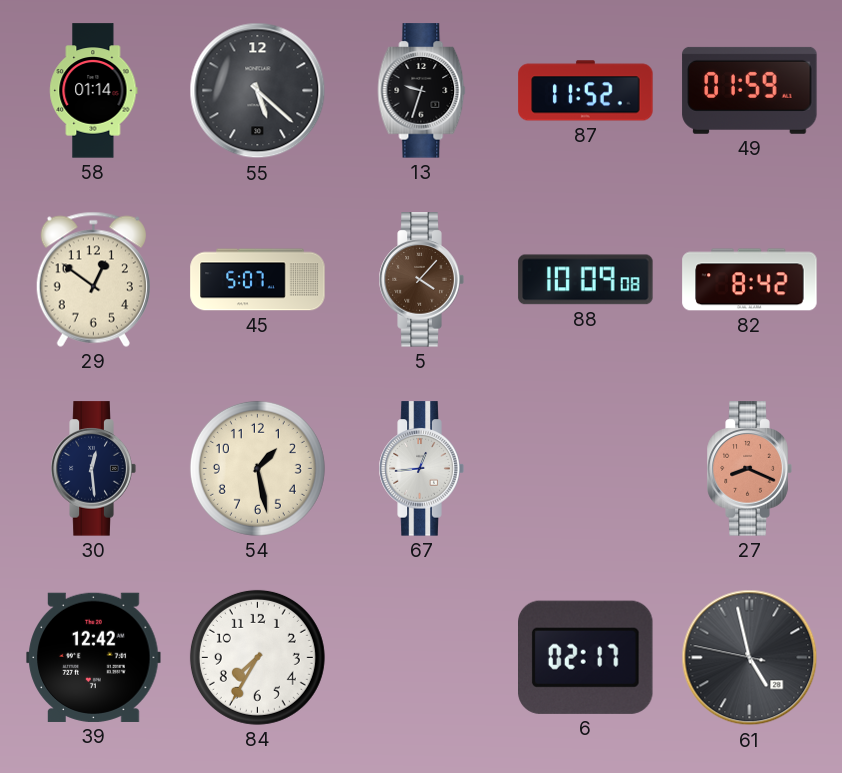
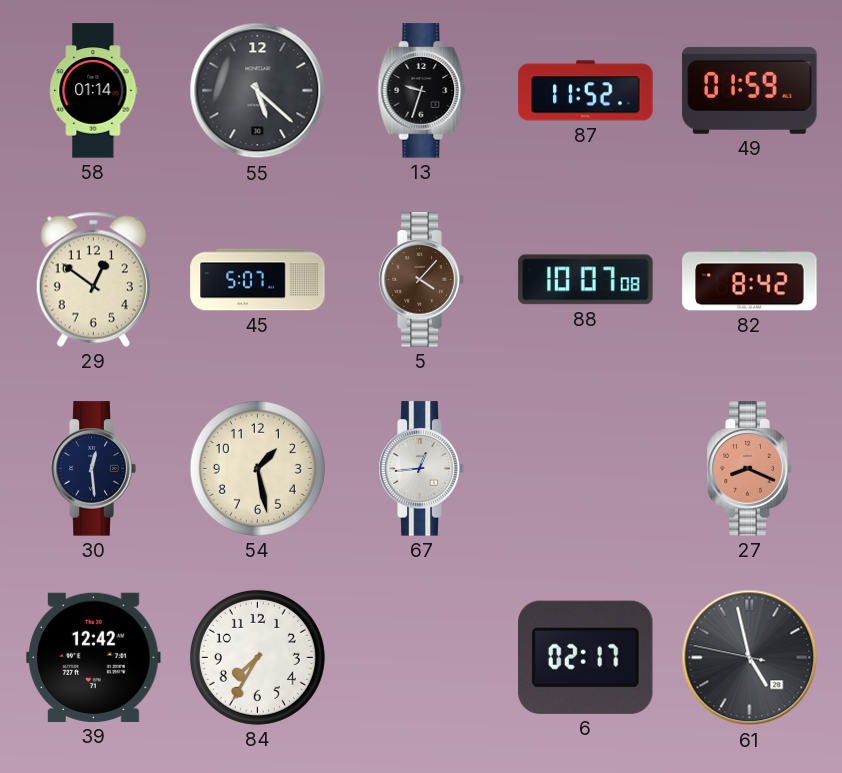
88: 10:09 -> 10:07 (586, 280)
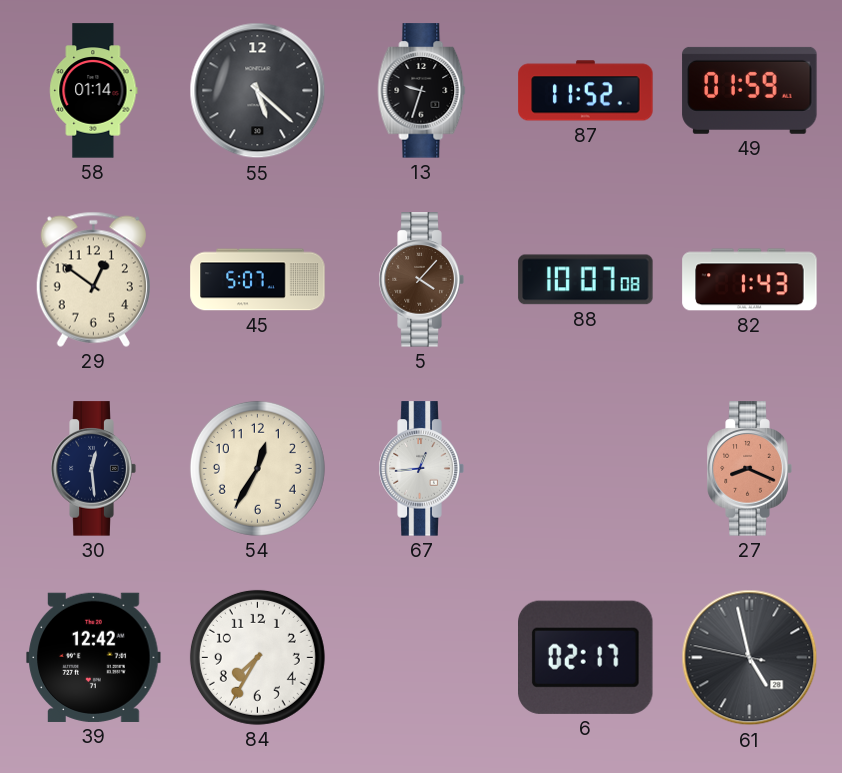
82: 8:42 -> 1:43 (750, 280)
54: 1:28 -> 12:35 (257, 468)
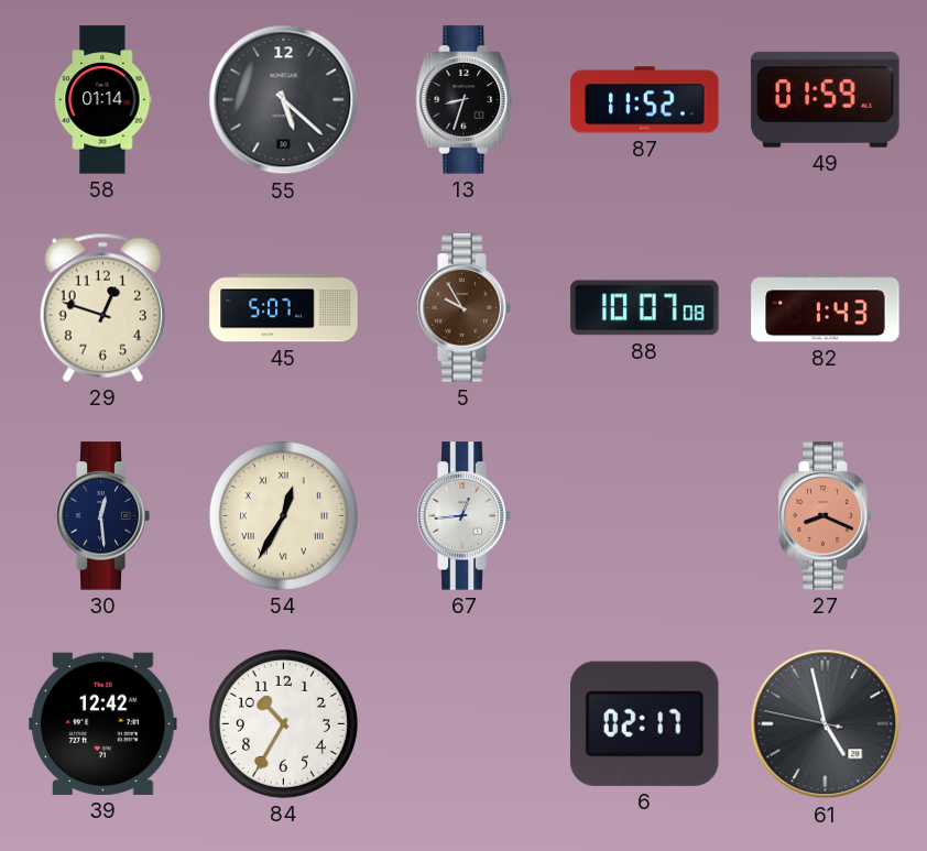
13: 9:33 -> 8:33 (465, 100)
29: 12:51 -> 12:48 (102, 307)
5: 4:07 -> 9:55 (463, 308)
54 numerals: Arabic -> Roman (283, 515)
84: 7:35 -> 10:35 (283, 723)
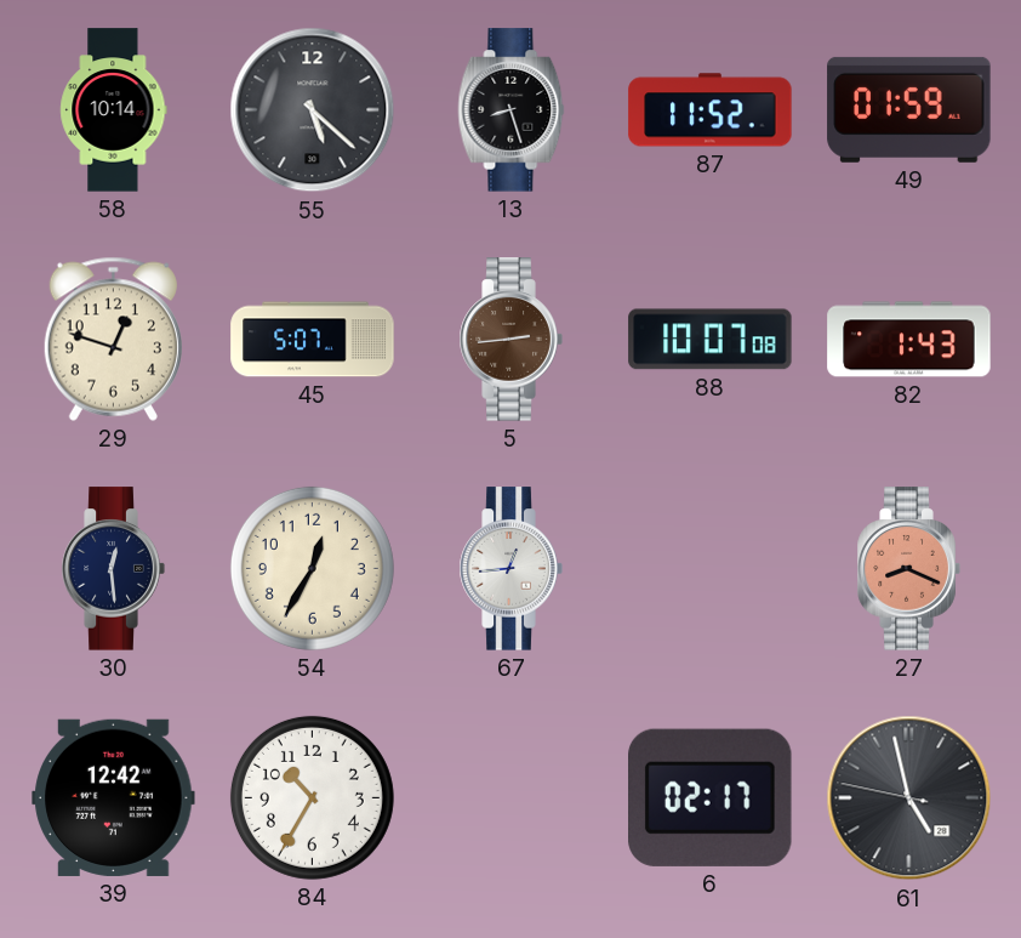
58: 01:14 -> 10:14 (114, 110)
13: 8:33 -> 8:27 (512, 110)
5: 9:55 -> 2:44 (510, 340)
54 numerals: Roman -> Arabic (312, 568)
